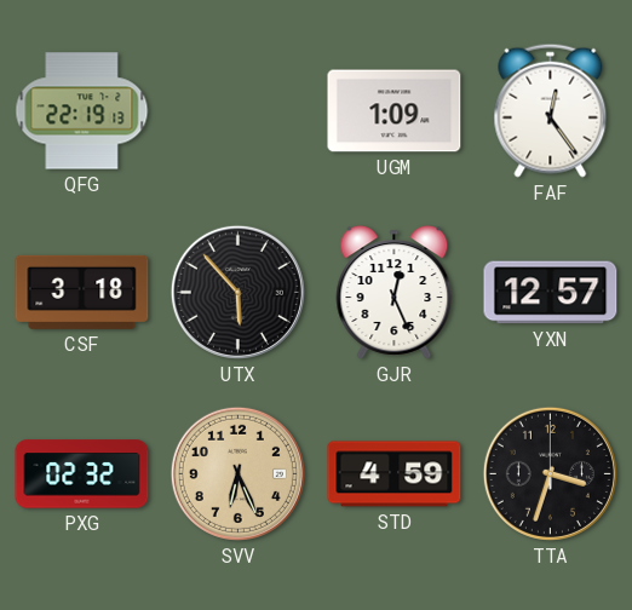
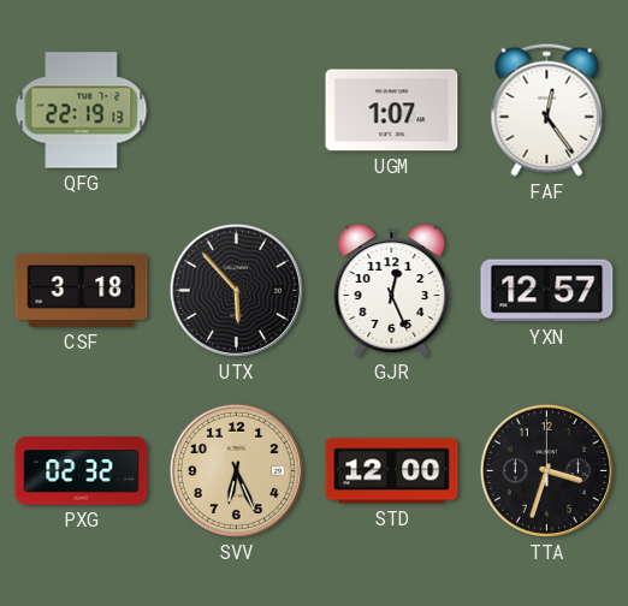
UGM: 1:09 -> 1:07 (392, 111)
STD: 4:59 -> 12:00 (392, 471)
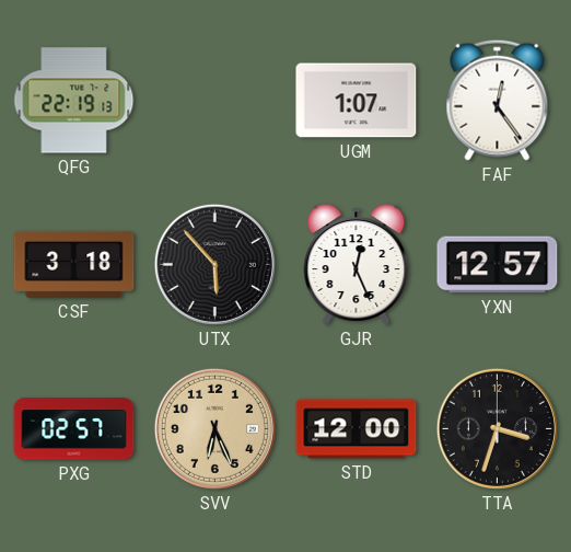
PXG: 02:32 -> 02:57 (74, 429)
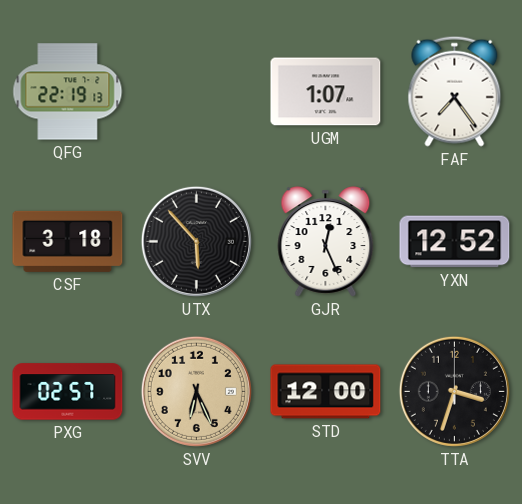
FAF: 12:24 -> 7:24 (455, 91)
YXN: 12:57 -> 12:52 (455, 242)
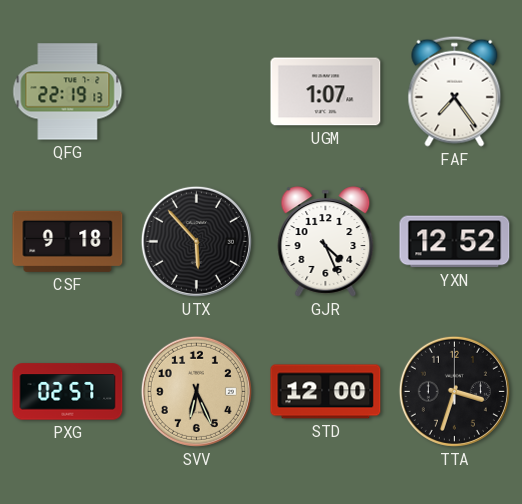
CSF: 3:18 -> 9:18 (68, 241)
GJR: 12:26 -> 4:26 (326, 242)
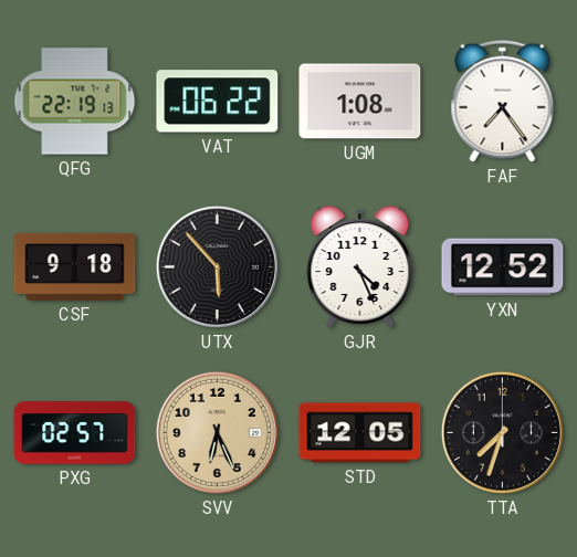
VAT: none -> 06:22 (218, 102)
UGM: 1:07 -> 1:08 (360, 102)
STD: 12:00 -> 12:05 (360, 433)
TTA: 3:33 -> 7:33 (502, 432)
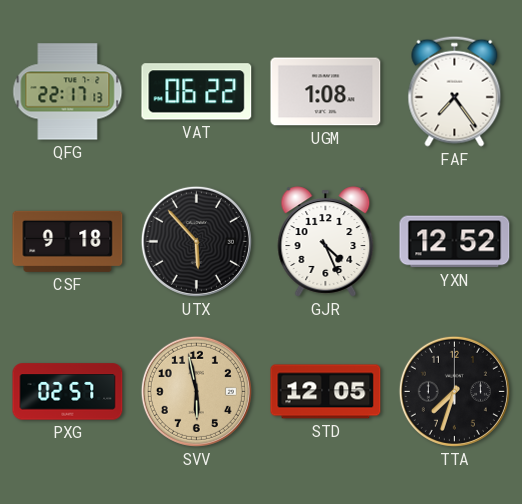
QFG: 22:19 -> 22:17 (68, 92)
SVV: 6:26 -> 5:58 (196, 391)
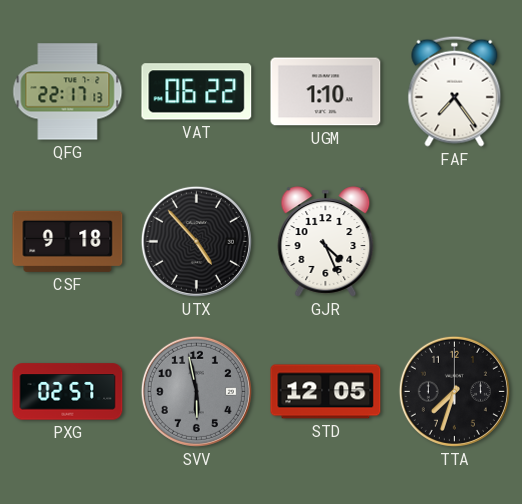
UGM: 1:08 -> 1:10 (326, 92)
UTX: 5:53 -> 4:53 (196, 241)
YXN: 12:52 -> none (455, 242)
SVV dial: champagne -> grey (196, 391)
